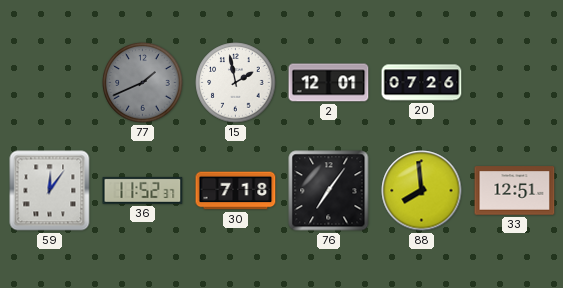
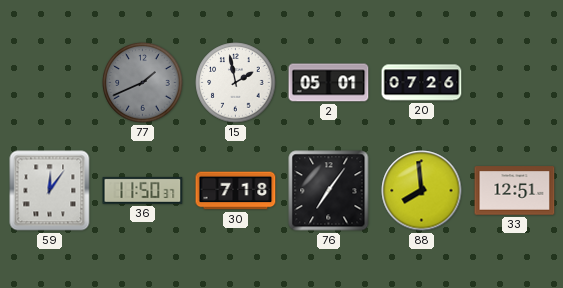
2: 12:01 -> 05:01 (329, 83)
36: 11:52 -> 11:50 (143, 190)
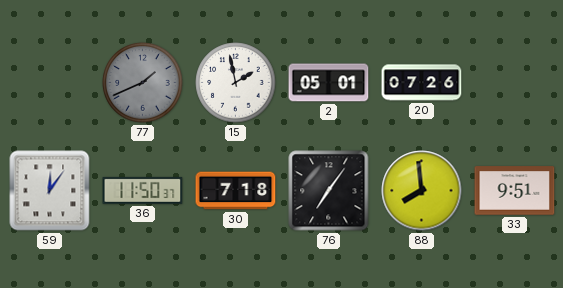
33: 12:51 -> 9:51 (515, 191)
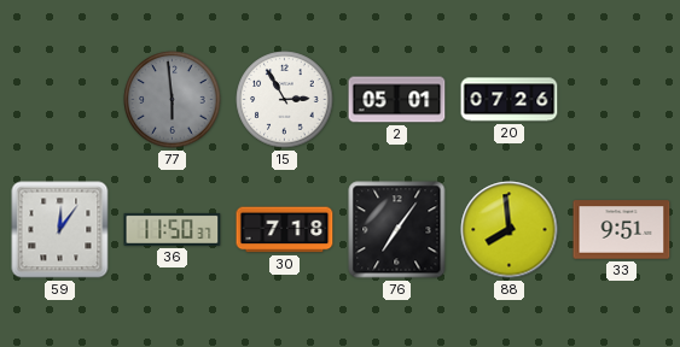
77: 1:41 -> 5:59 (173, 100)
15: 1:58 -> 2:55 (285, 100)
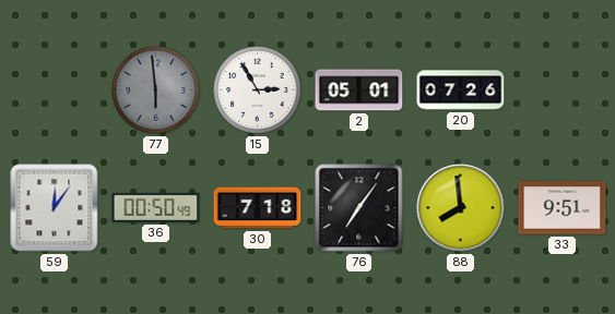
36: 11:50 -> 00:50 (156, 207)
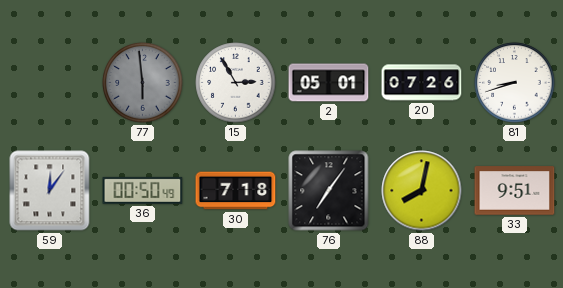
81: none -> 8:42 (515, 83)
88: 7:59 -> 8:02 (422, 191)
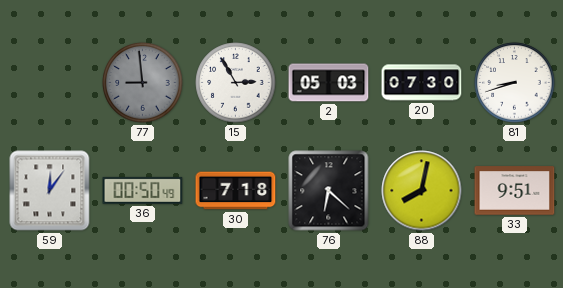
77: 5:59 -> 8:59 (143, 83)
2: 05:01 -> 05:03 (329, 83)
20: 07:26 -> 07:30 (422, 83)
76: 7:06 -> 6:22 (329, 191)
